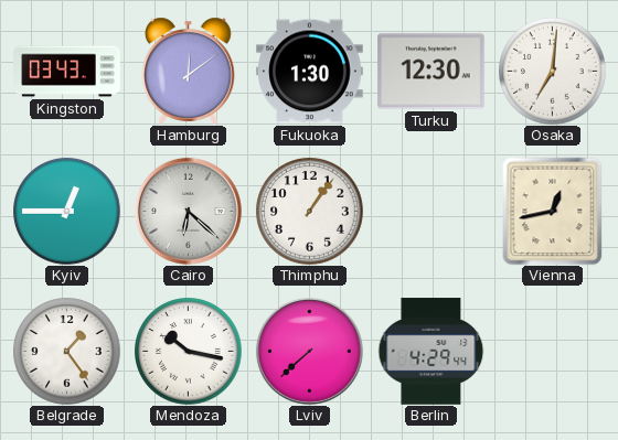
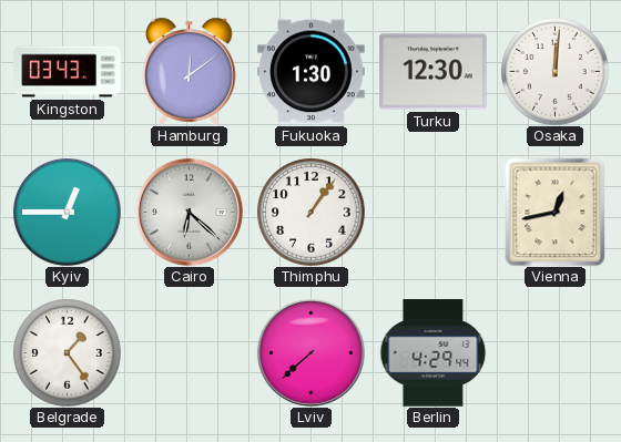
Osaka: 7:01 -> 12:01 (556, 72)
Mendoza: 10:17 -> none (189, 352)
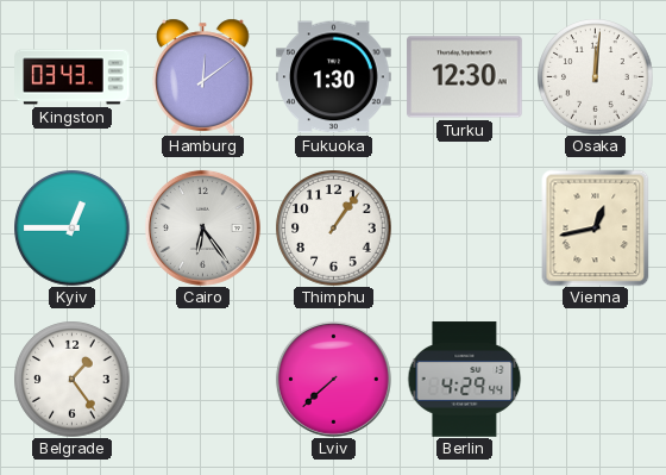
Cairo: 6:22 -> 6:24 (202, 227)
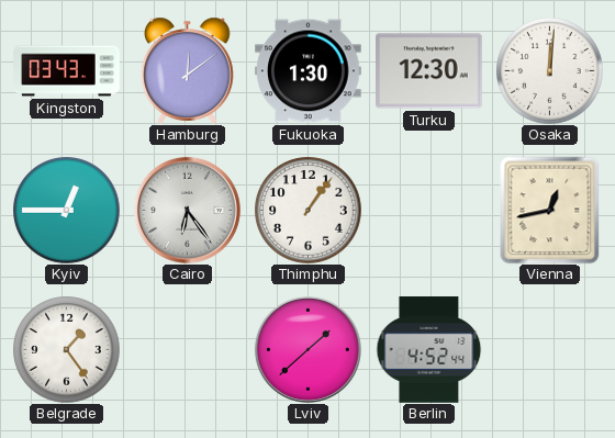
Lviv: 7:38 -> 1:38 (307, 349)
Berlin: 4:29 -> 4:52 (429, 350)
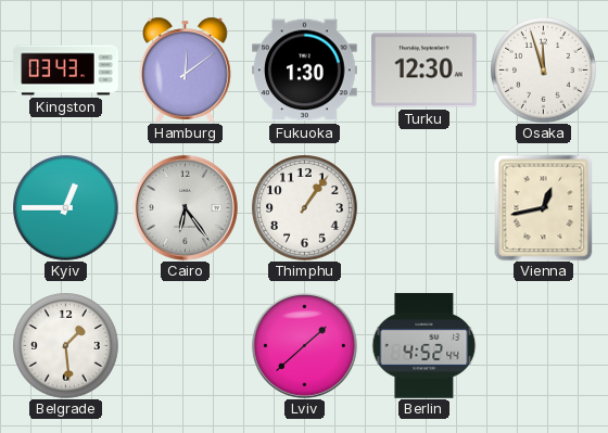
Osaka: 12:01 -> 11:57 (544, 71)
Belgrade: 1:24 -> 1:29 (66, 346)
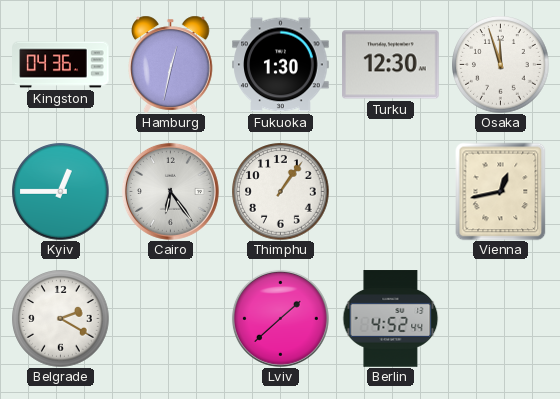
Kingston: 03:43 -> 04:36 (61, 65)
Hamburg: 12:09 -> 12:32 (171, 64)
Belgrade: 1:29 -> 2:20 (61, 319)
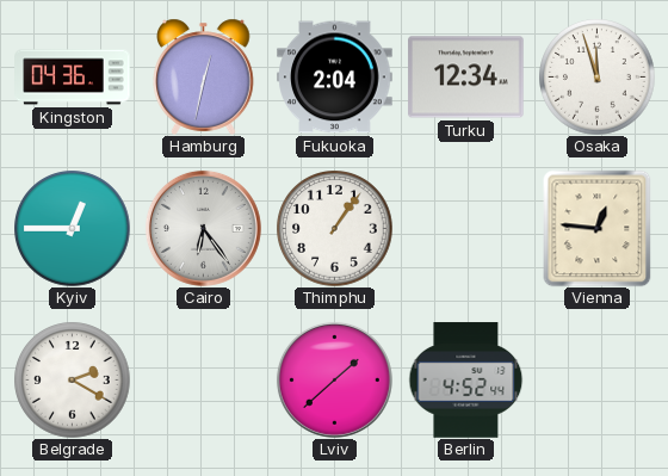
Fukuoka: 1:30 -> 2:04 (335, 78)
Turku: 12:30 -> 12:34 (466, 78)
Vienna: 12:43 -> 12:46 (598, 228)
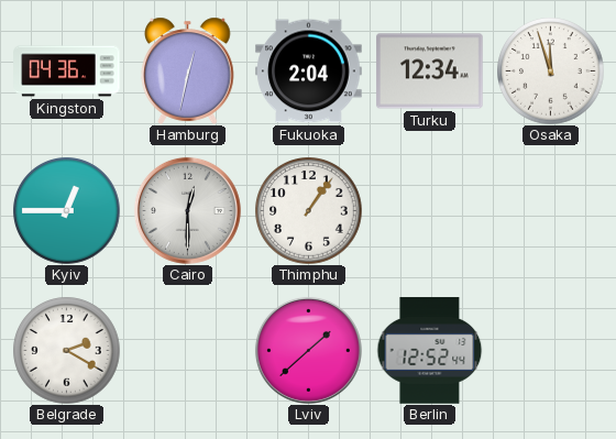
Cairo: 6:24 -> 12:30 (187, 210)
Vienna: 12:46 -> none (598, 228)
Berlin: 4:52 -> 12:52 (430, 351)
